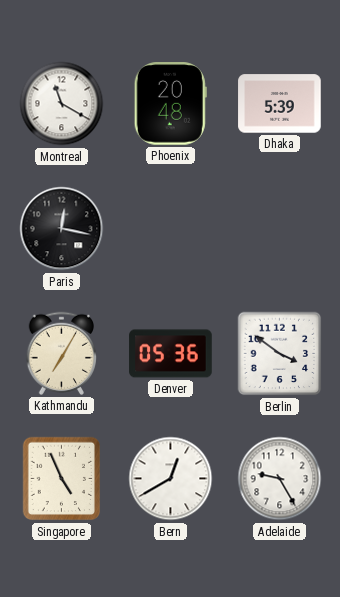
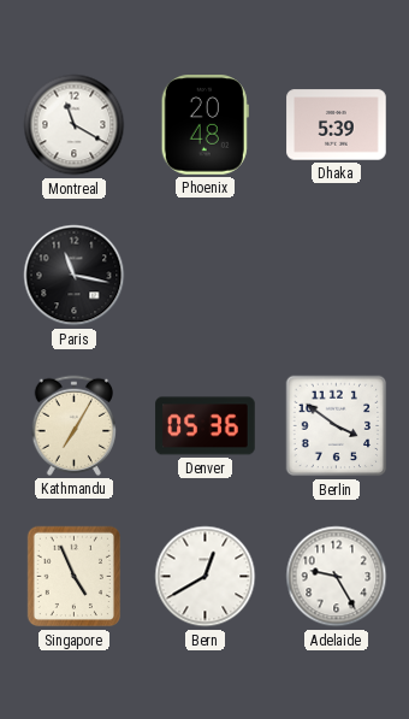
Paris: 12:17 -> 11:17 (75, 276)
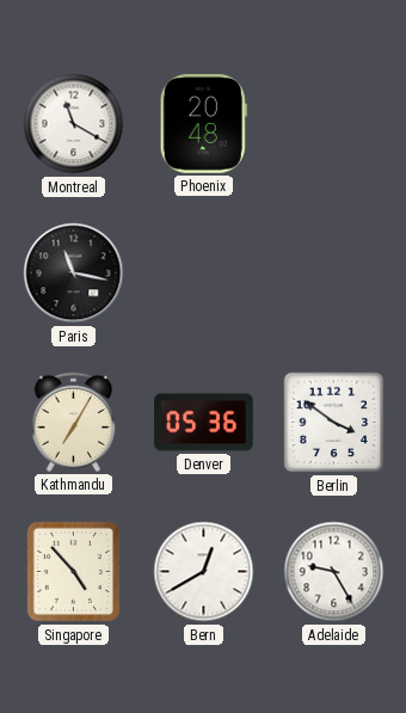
Dhaka: 5:39 -> none (337, 125)
Singapore: 4:56 -> 4:53 (74, 572)
